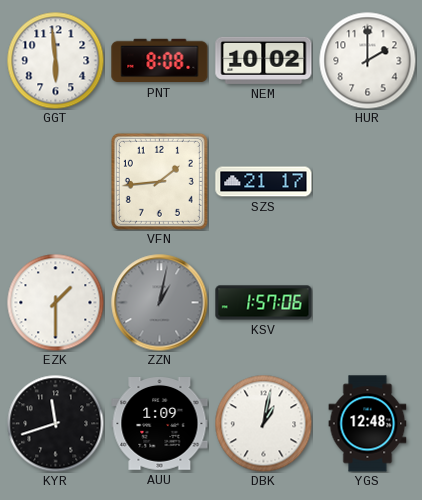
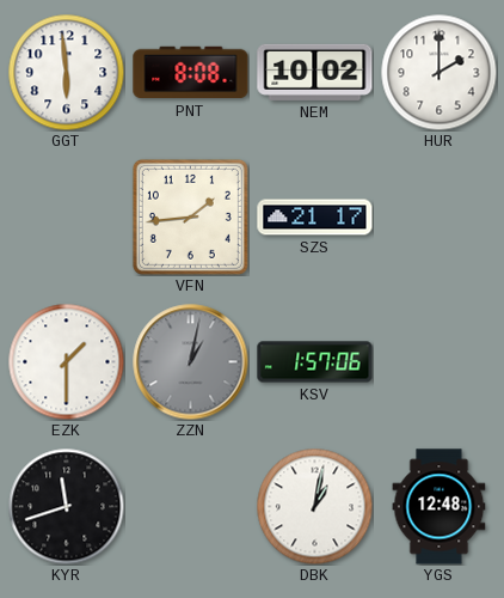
AUU: 1:09 -> none (160, 424)
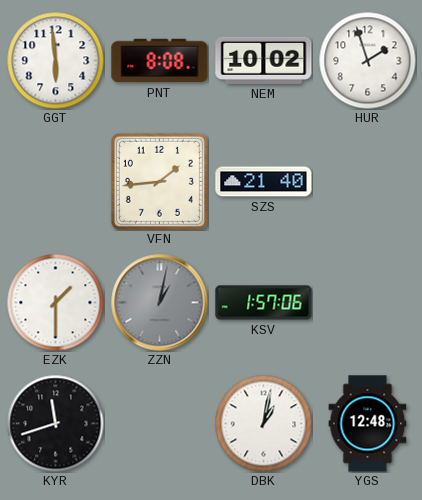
HUR: 2:00 -> 1:57 (367, 60)
SZS: 21:17 -> 21:40 (264, 182)
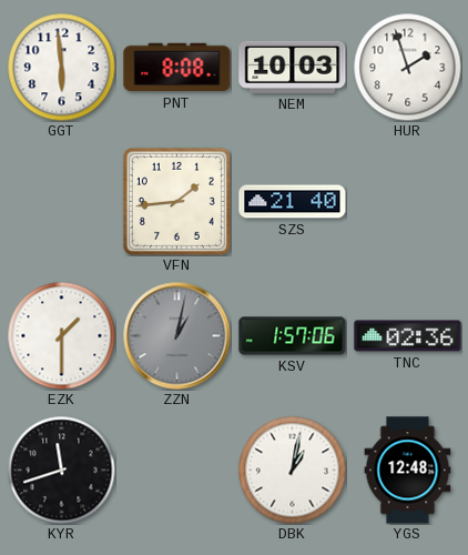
NEM: 10:02 -> 10:03 (293, 67)
TNC: none -> 02:36 (408, 336)
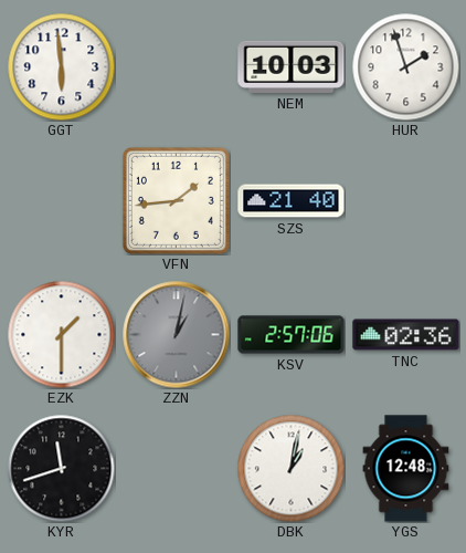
PNT: 8:08 -> none (177, 68)
KSV: 1:57 -> 2:57 (292, 335)
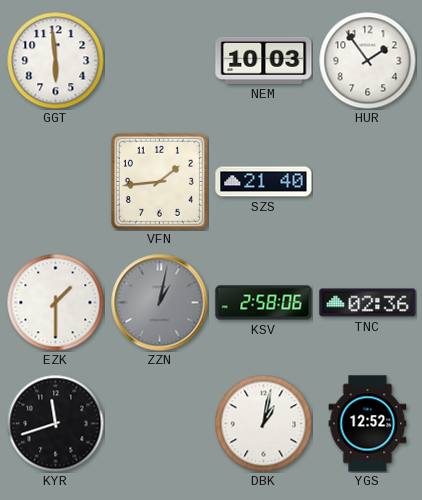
HUR: 1:57 -> 1:54 (367, 60)
KSV: 2:57 -> 2:58 (264, 303)
YGS: 12:48 -> 12:52 (368, 424)
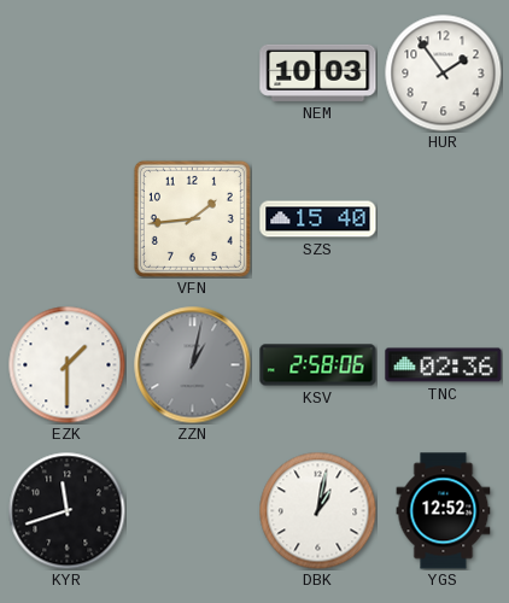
GGT: 5:59 -> none (55, 60)
SZS: 21:40 -> 15:40 (318, 219)
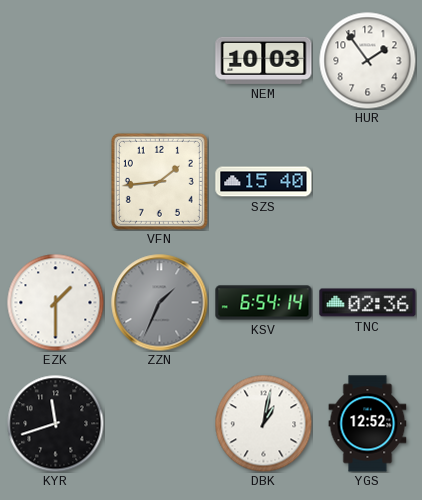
ZZN: 1:02 -> 1:34 (160, 303)
KSV: 2:58 -> 6:54 (264, 303)
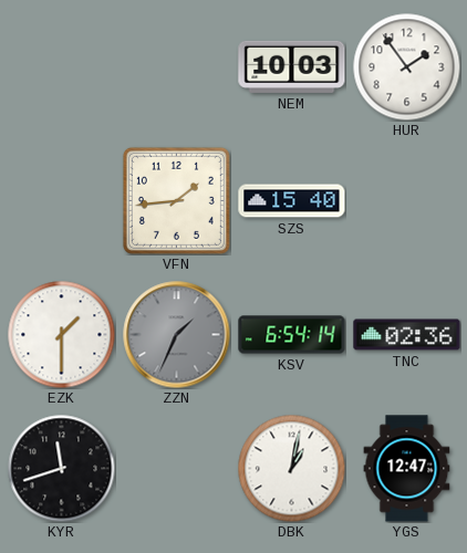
YGS: 12:52 -> 12:47 (407, 469)
